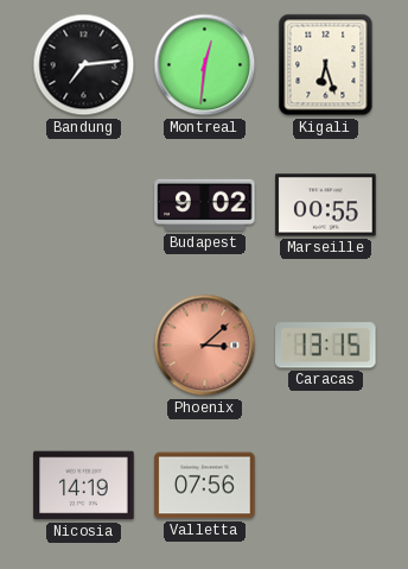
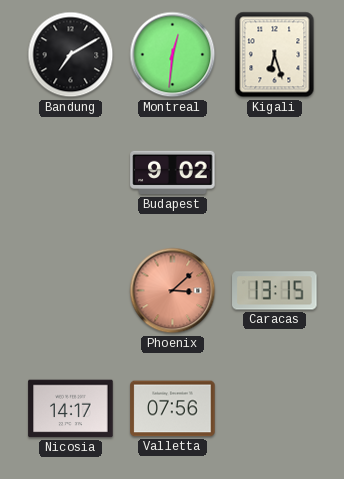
Bandung: 7:14 -> 7:10 (71, 55)
Marseille: 00:55 -> none (326, 206)
Nicosia: 14:19 -> 14:17 (71, 409)
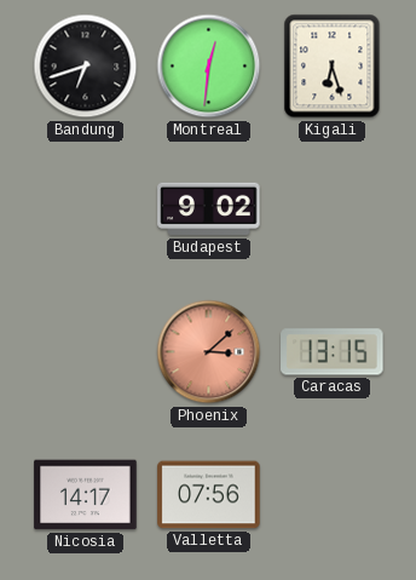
Bandung: 7:10 -> 6:42 (86, 67)
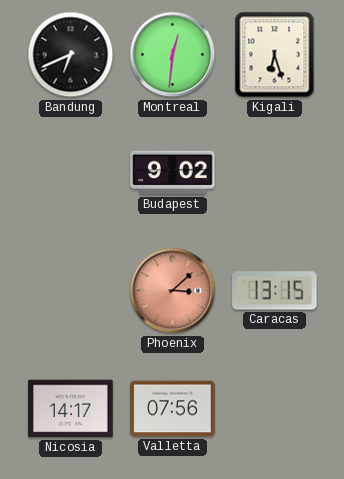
Bandung: 6:42 -> 6:41 (71, 55)
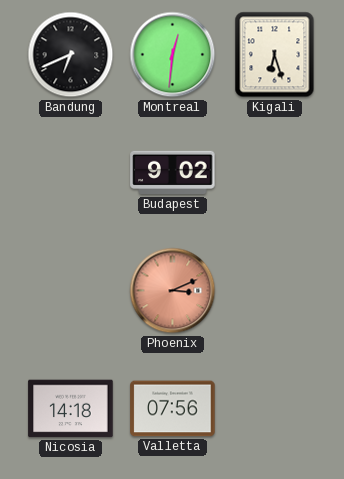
Phoenix: 3:08 -> 3:11 (173, 291)
Caracas: 13:15 -> none (275, 291)
Nicosia: 14:17 -> 14:18 (71, 409)
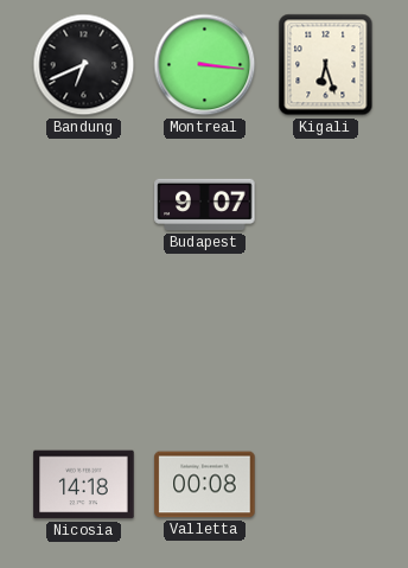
Montreal: 12:31 -> 3:16 (205, 65)
Budapest: 9:02 -> 9:07 (205, 205)
Phoenix: 3:11 -> none (173, 291)
Valletta: 07:56 -> 00:08 (205, 485)
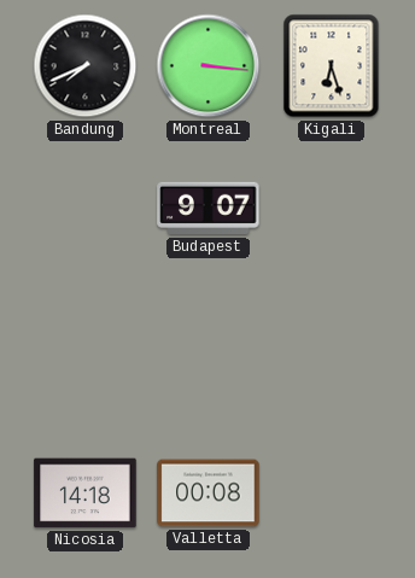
Bandung: 6:41 -> 7:41 (86, 66)
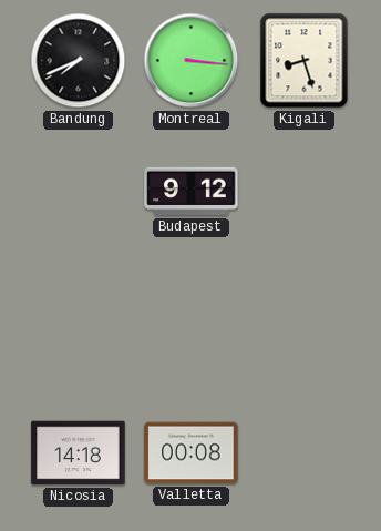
Kigali: 6:27 -> 8:27 (305, 61)
Budapest: 9:07 -> 9:12 (192, 192)
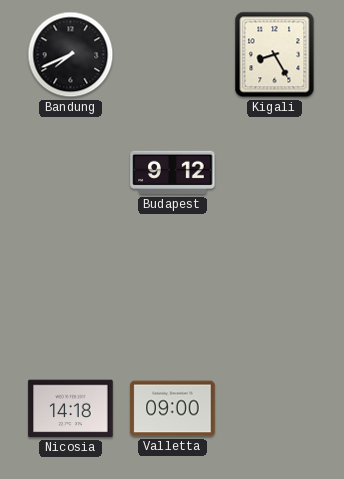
Montreal: 3:16 -> none (192, 61)
Kigali: 8:27 -> 8:25 (275, 55)
Valletta: 00:08 -> 09:00 (173, 409)
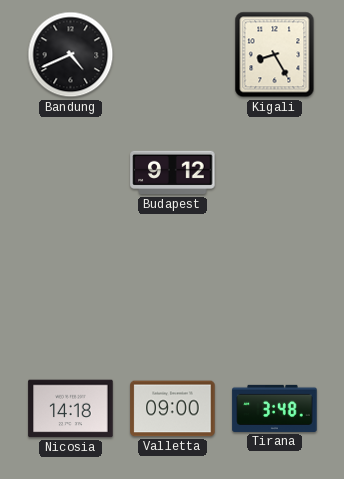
Bandung: 7:41 -> 4:41 (71, 55)
Tirana: none -> 3:48 (275, 408)
